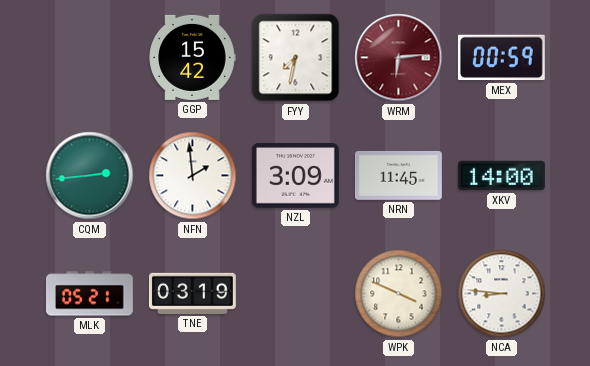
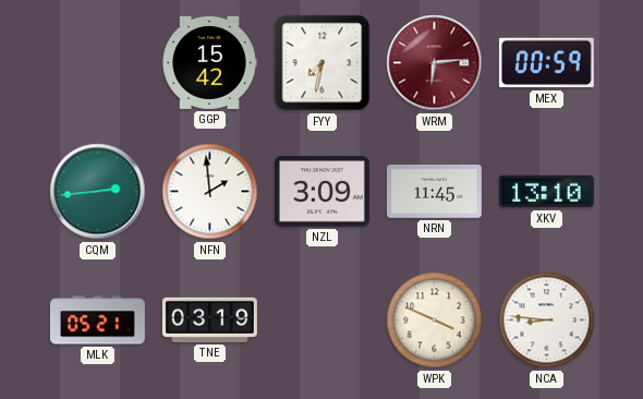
XKV: 14:00 -> 13:10 (546, 192)
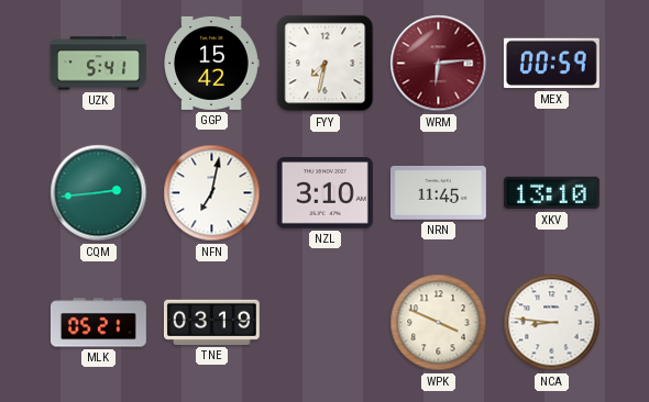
UZK: none -> 5:41 (98, 64)
NFN: 1:59 -> 7:02 (212, 193)
NZL: 3:09 -> 3:10 (324, 193)
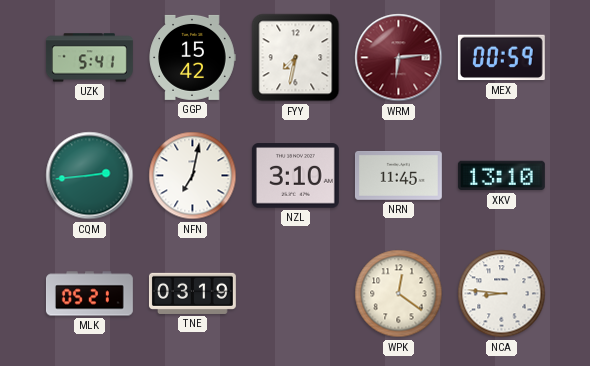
WPK: 3:49 -> 12:21 (399, 294)
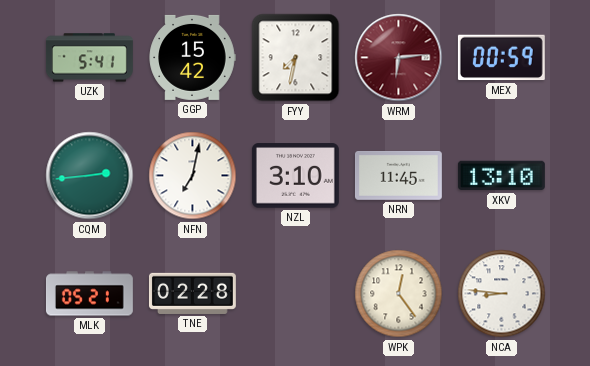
TNE: 03:19 -> 02:28 (192, 293)
WPK: 12:21 -> 12:24 (399, 294)
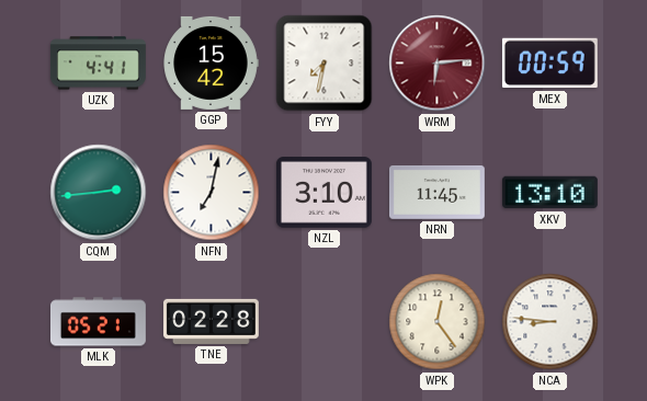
UZK: 5:41 -> 4:41 (98, 64)
